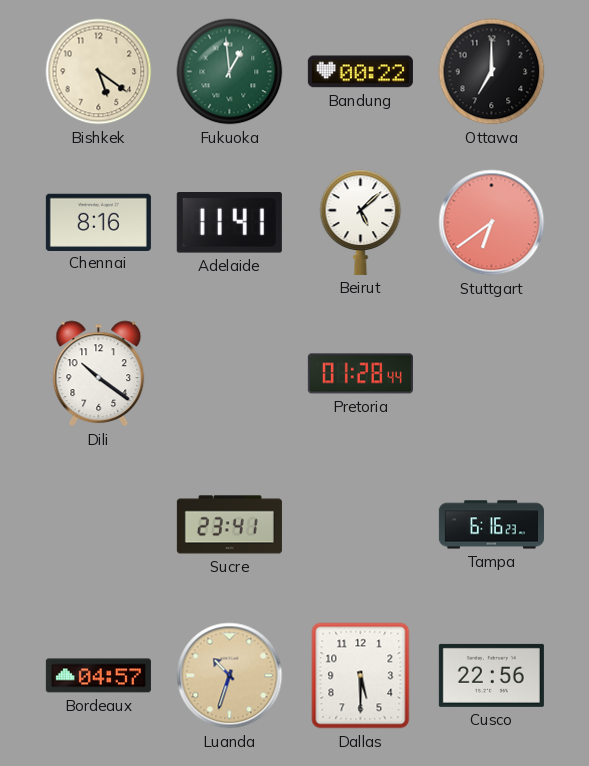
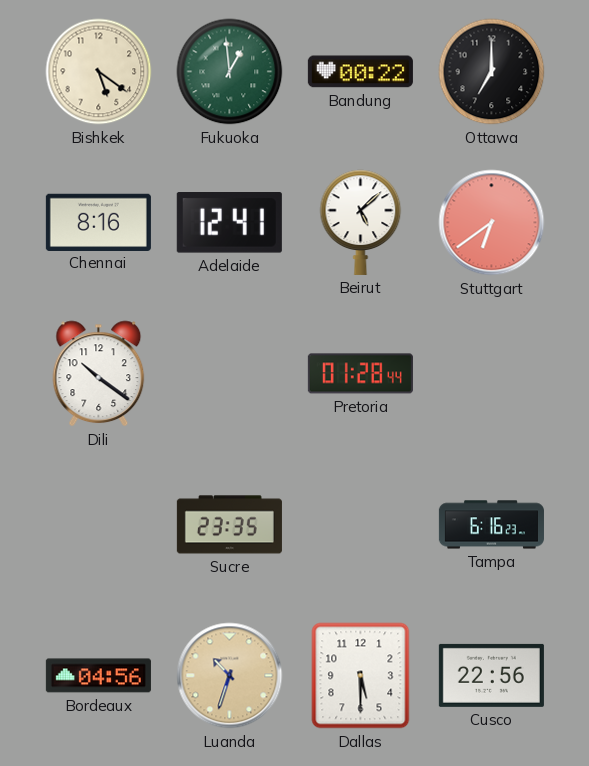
Adelaide: 11:41 -> 12:41 (229, 223)
Sucre: 23:41 -> 23:35 (229, 525)
Bordeaux: 04:57 -> 04:56 (98, 676)
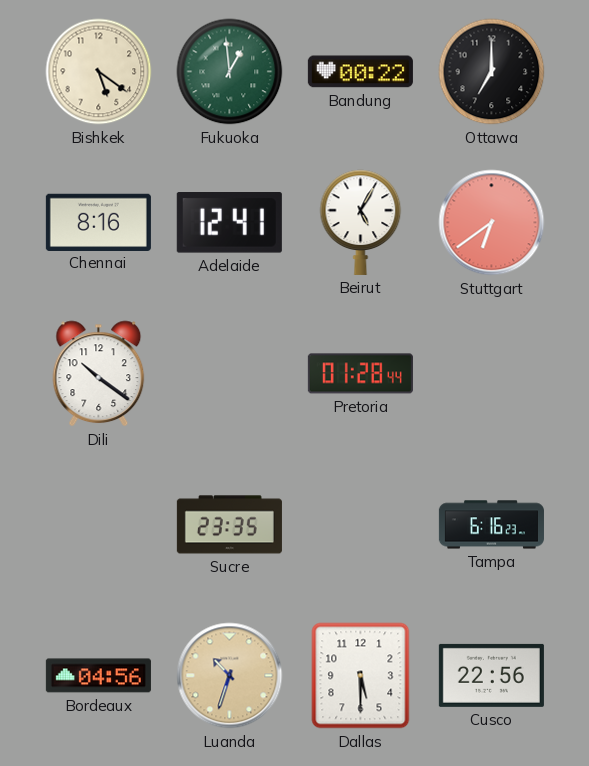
Beirut: 5:08 -> 5:05 (361, 222)
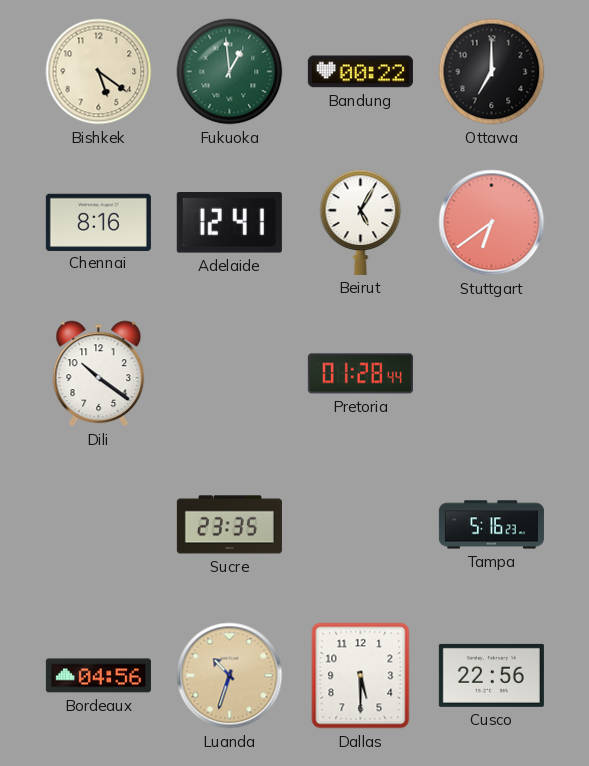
Tampa: 6:16 -> 5:16 (491, 525)
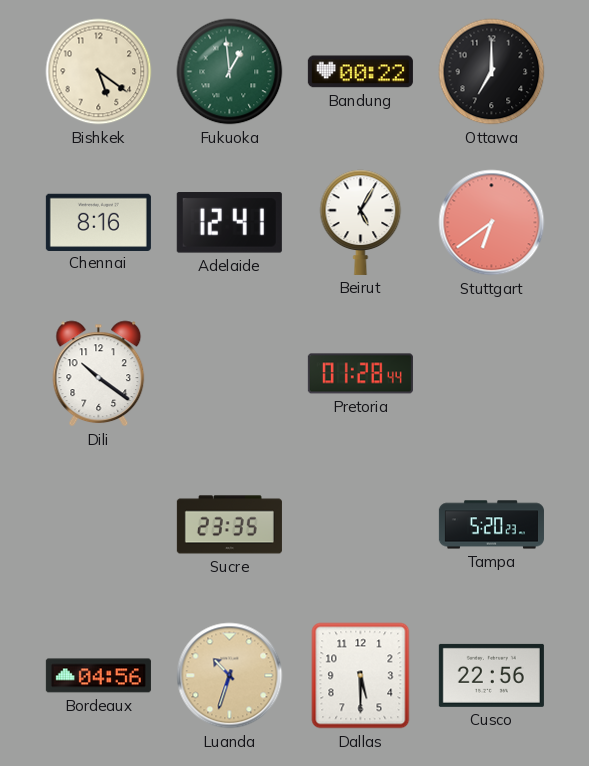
Tampa: 5:16 -> 5:20 (491, 525)
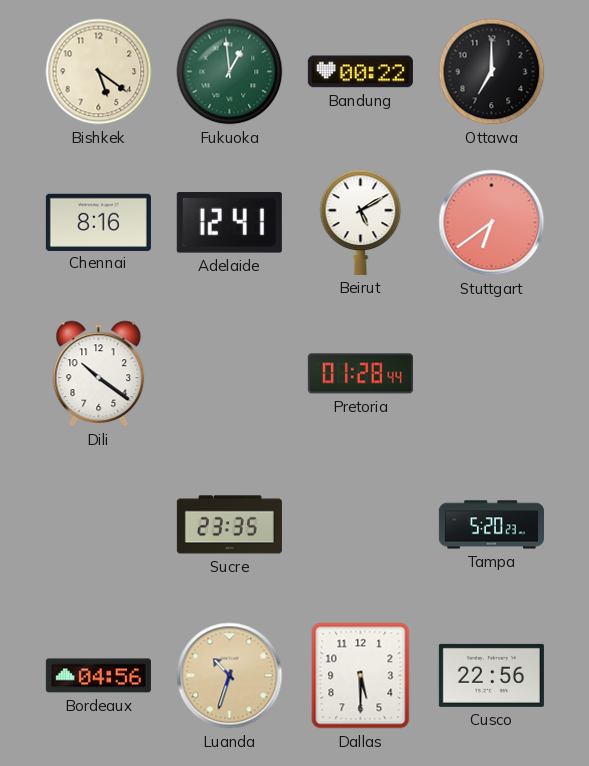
Beirut: 5:05 -> 5:10 (361, 222)
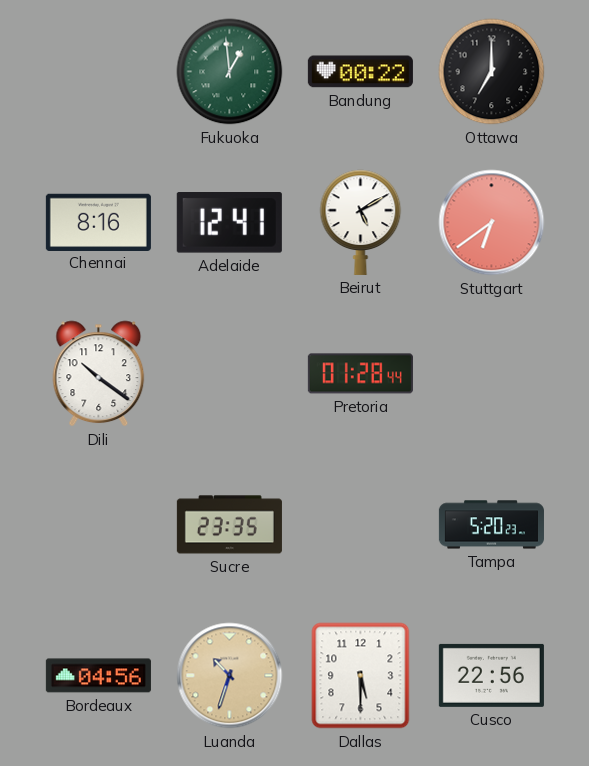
Bishkek: 5:21 -> none (99, 72)
